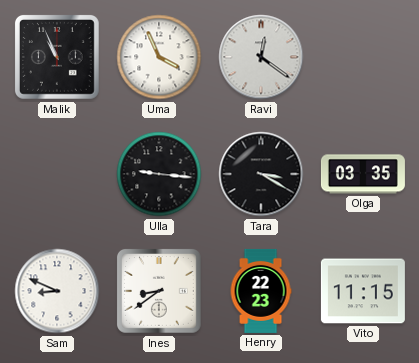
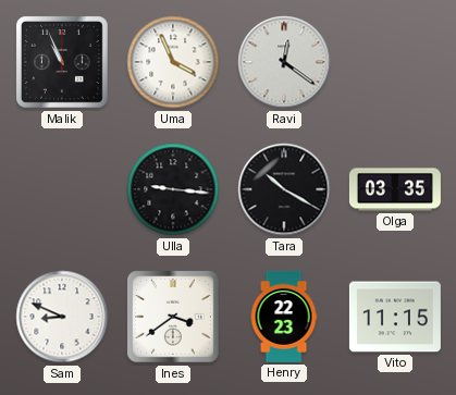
Tara: 3:20 -> 10:20 (284, 189)
Ines: 8:39 -> 3:39 (174, 318)
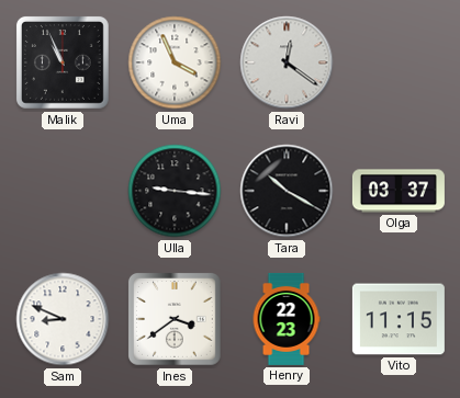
Olga: 03:35 -> 03:37 (399, 191)
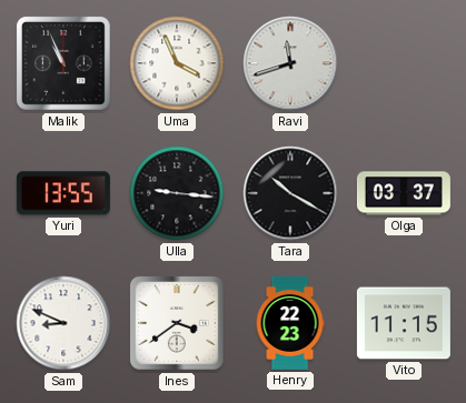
Ravi: 12:21 -> 11:42 (290, 63)
Yuri: none -> 13:55 (63, 193)
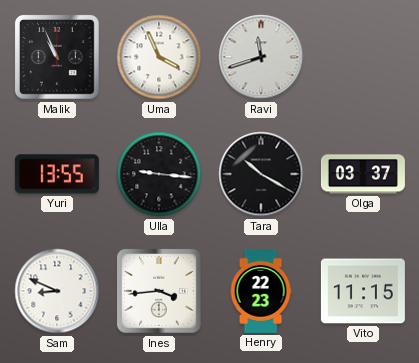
Ines: 3:39 -> 3:44 (160, 292)
